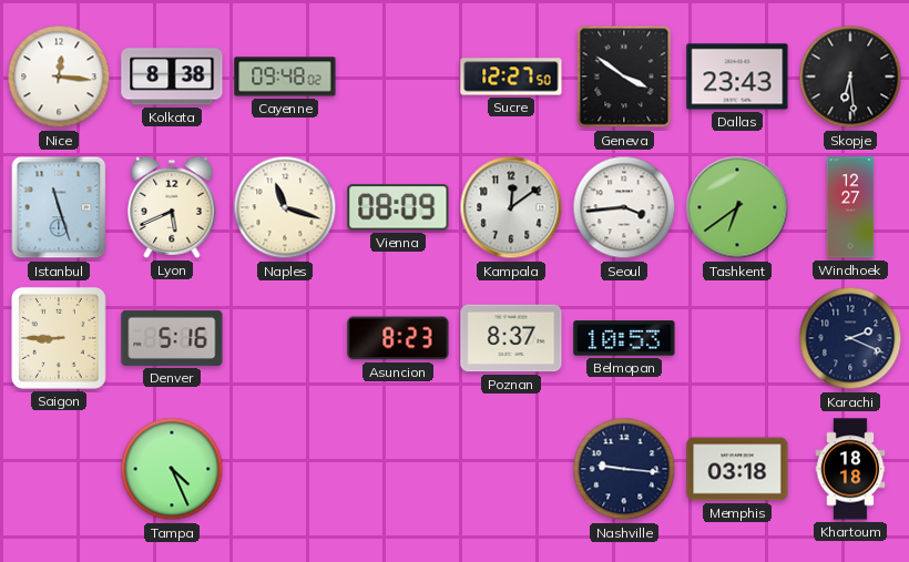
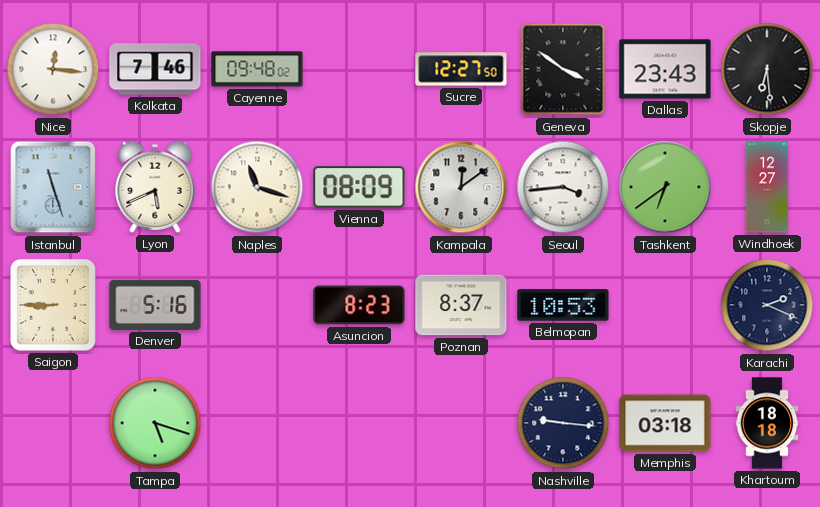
Kolkata: 8:38 -> 7:46 (155, 69)
Tampa: 4:26 -> 5:18 (155, 423)
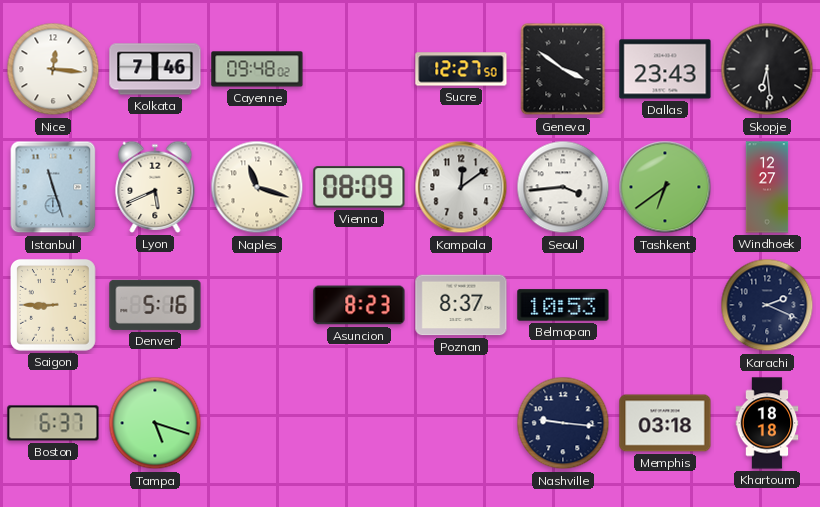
Boston: none -> 6:37 (53, 423)
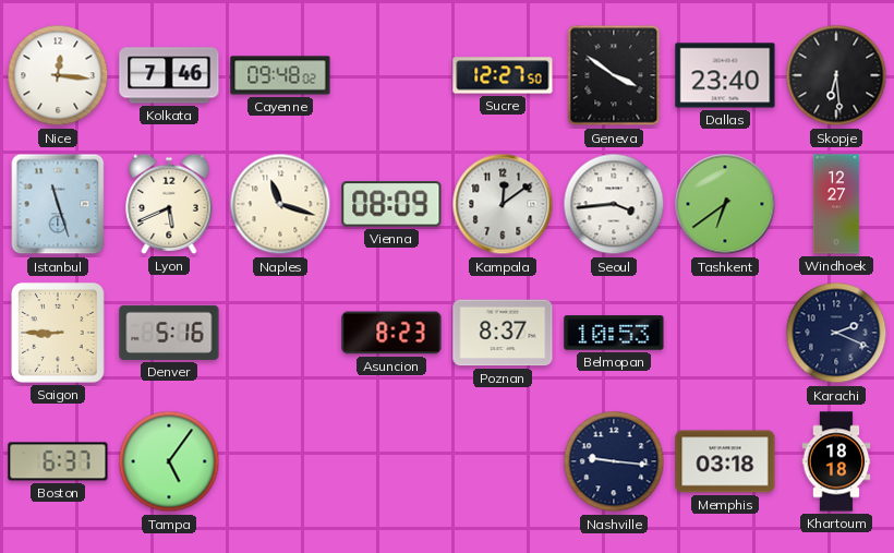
Dallas: 23:43 -> 23:40 (725, 75)
Tampa: 5:18 -> 5:06 (169, 461)
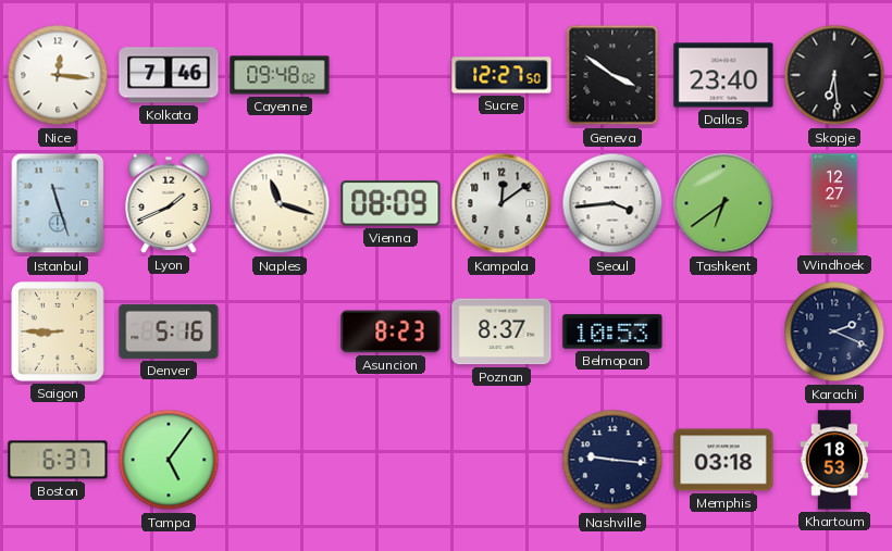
Lyon: 5:41 -> 1:41 (169, 203)
Khartoum: 18:18 -> 18:53 (834, 460)
